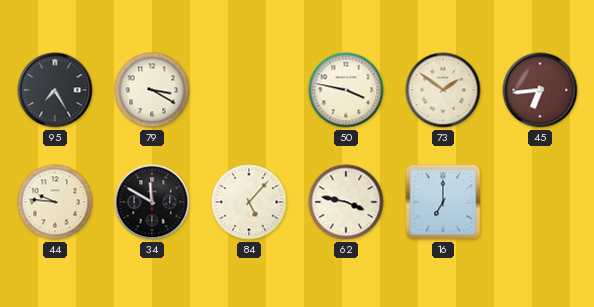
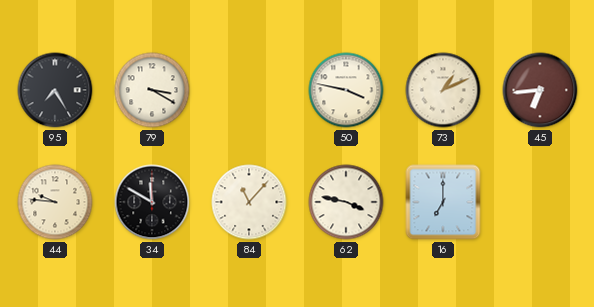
73: 1:51 -> 1:11 (443, 90)
84: 5:07 -> 11:07 (249, 202)
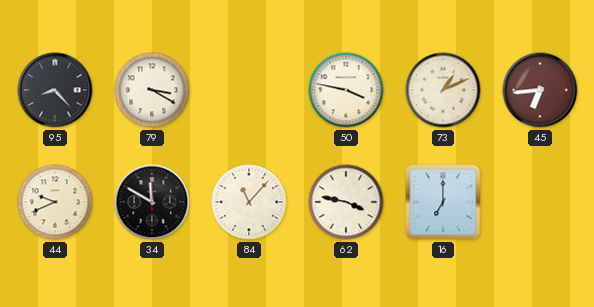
95: 7:25 -> 8:23 (55, 90)
44: 9:46 -> 9:41 (55, 202)
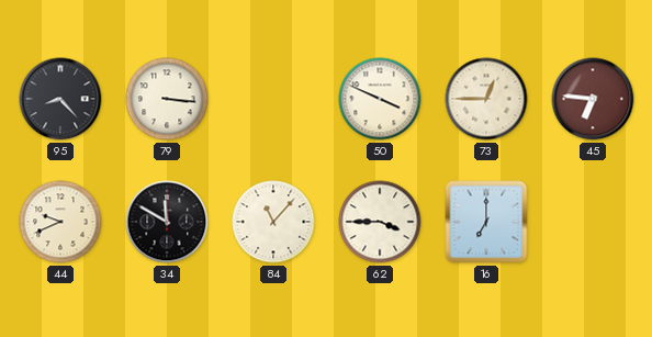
79: 3:20 -> 3:16 (167, 99)
50: 3:47 -> 3:49 (380, 99)
73: 1:11 -> 12:45 (486, 99)
45: 6:44 -> 6:46 (593, 99)
62: 3:47 -> 3:45 (380, 222)
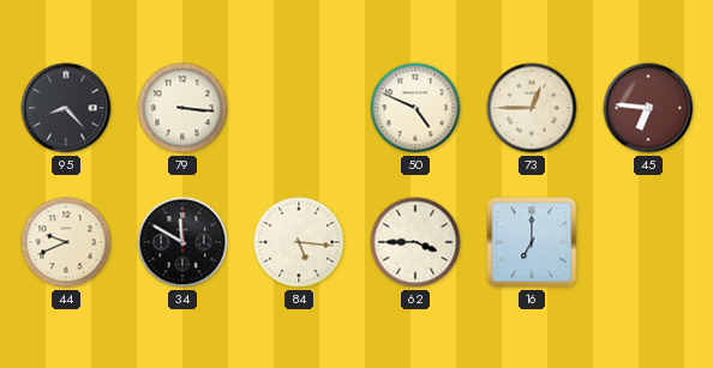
50: 3:49 -> 4:49 (415, 108)
84: 11:07 -> 5:16 (299, 242)
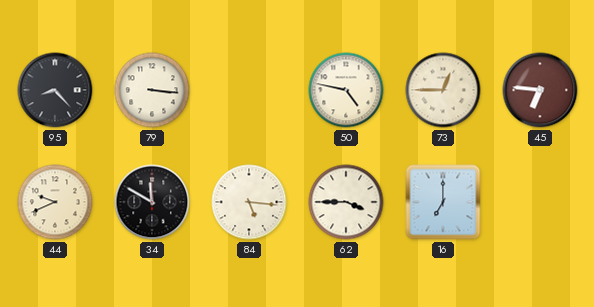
50: 4:49 -> 4:47 (346, 90)
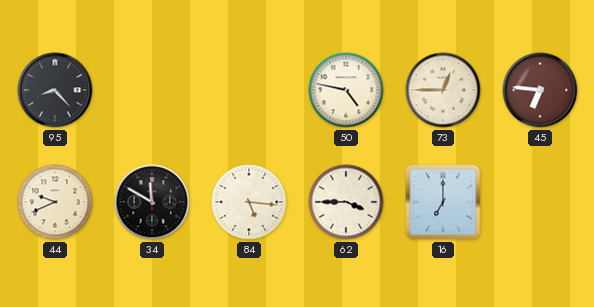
79: 3:16 -> none (152, 90)
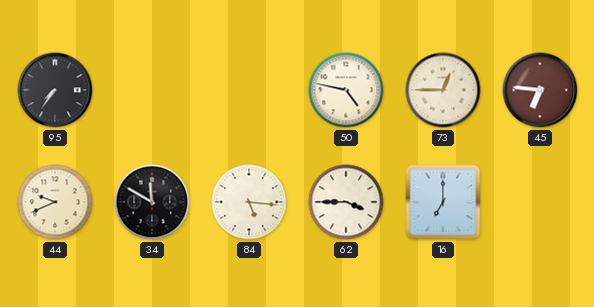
95: 8:23 -> 7:36 (55, 90)
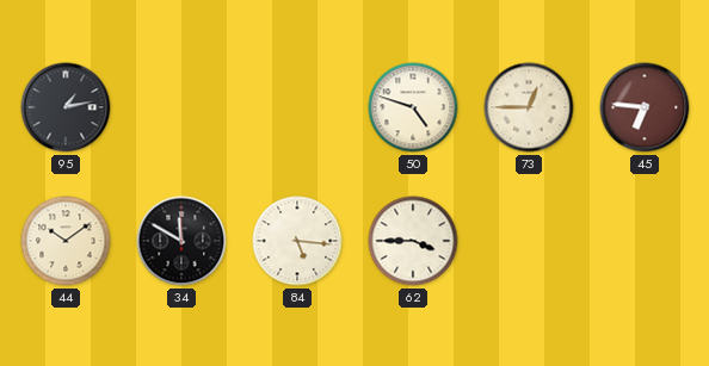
95: 7:36 -> 1:13 (66, 107)
50: 4:47 -> 4:48 (413, 107)
44: 9:41 -> 10:09 (66, 241)
16: 7:00 -> none (443, 202)
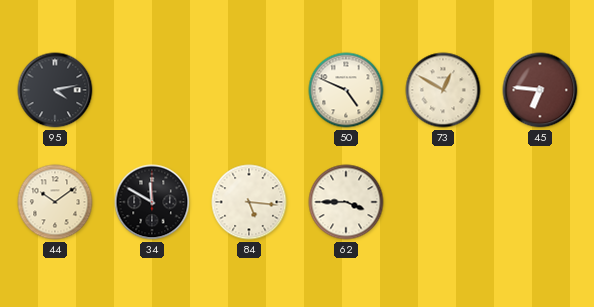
95: 1:13 -> 4:13 (55, 90)
50: 4:48 -> 4:49 (346, 90)
73: 12:45 -> 12:50 (443, 90)
